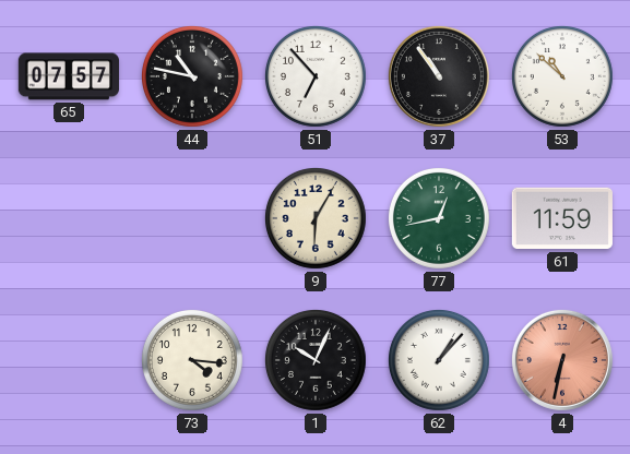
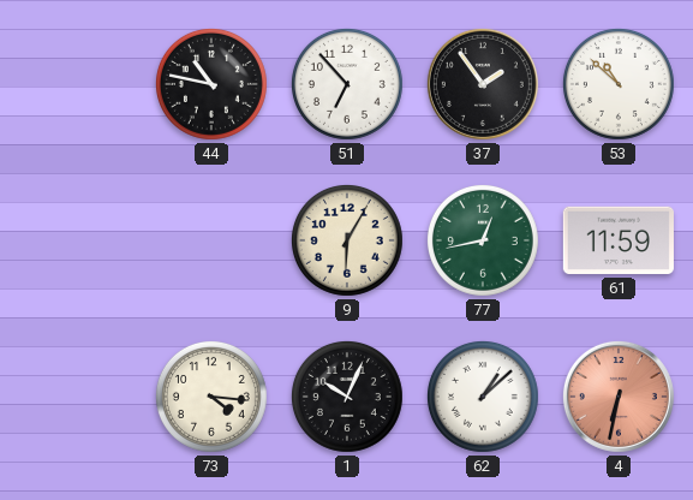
65: 07:57 -> none (69, 76)
37: 10:54 -> 1:54 (483, 84)
62: 1:07 -> 1:08 (483, 397)
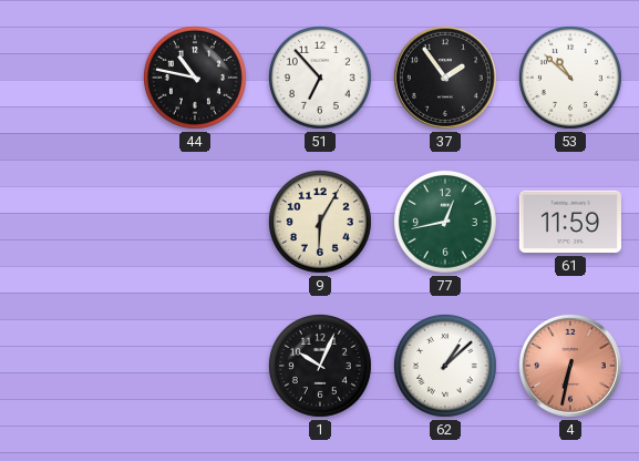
73: 4:16 -> none (211, 397)
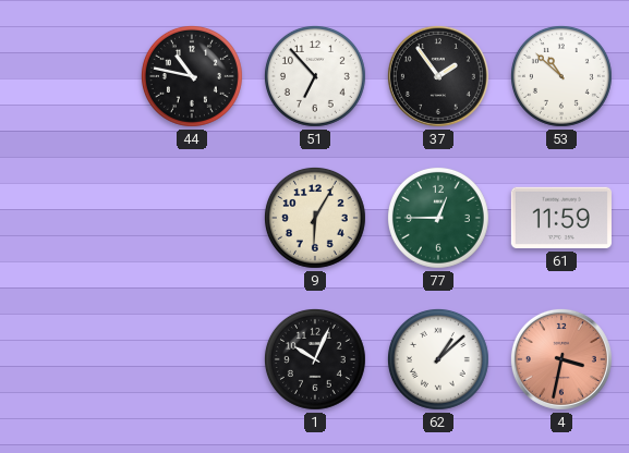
77: 12:43 -> 12:45 (438, 218)
4: 6:32 -> 3:32 (561, 359)
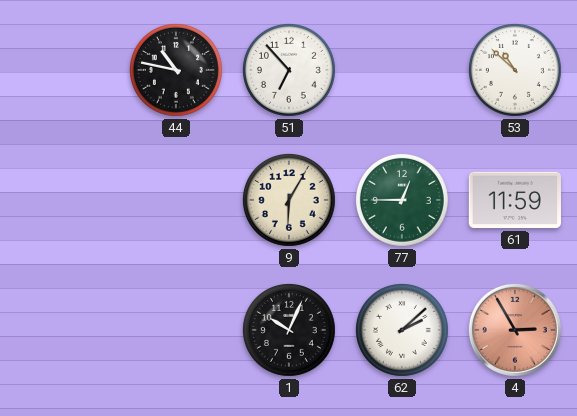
37: 1:54 -> none (438, 76)
62: 1:08 -> 2:08 (402, 330)
4: 3:32 -> 2:55 (515, 330)
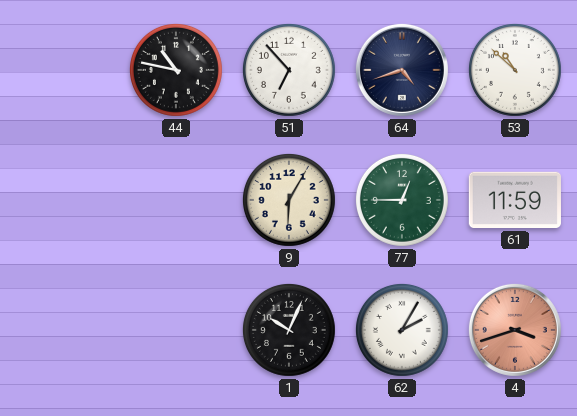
64: none -> 4:42 (402, 70)
62: 2:08 -> 2:05 (402, 330)
4: 2:55 -> 3:42 (515, 330)
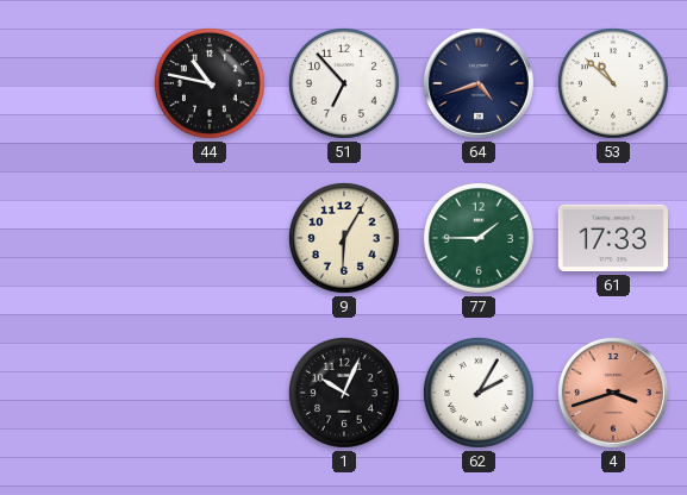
77: 12:45 -> 1:45 (479, 238)
61: 11:59 -> 17:33 (613, 238)
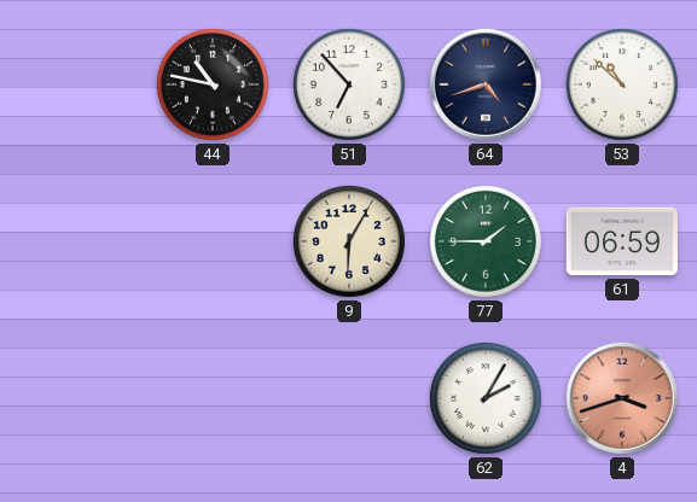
61: 17:33 -> 06:59 (622, 241)
1: 10:04 -> none (344, 393)
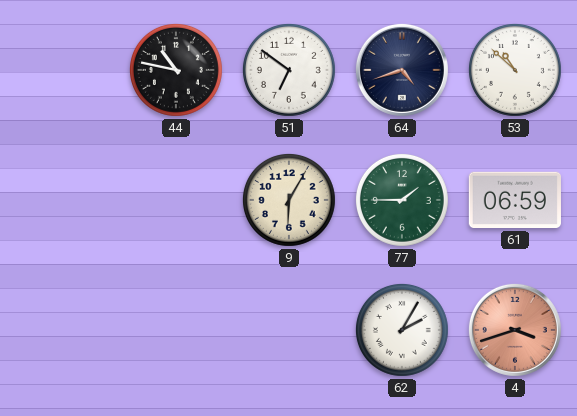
51: 6:53 -> 6:51 (289, 70)
